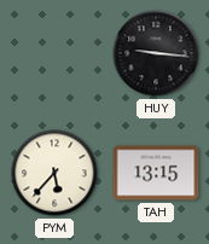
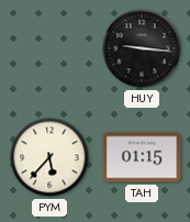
TAH: 13:15 -> 01:15 (142, 157)
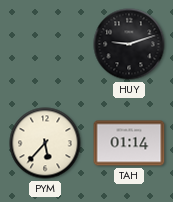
HUY: 9:16 -> 9:12 (129, 44)
TAH: 01:15 -> 01:14 (129, 143)
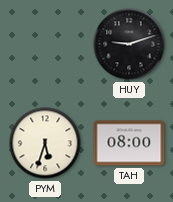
PYM: 5:37 -> 5:33 (45, 143)
TAH: 01:14 -> 08:00 (129, 143)
